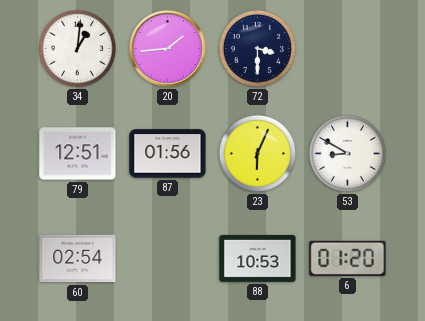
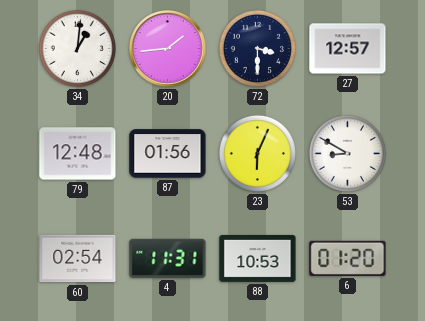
27: none -> 12:57 (348, 49)
79: 12:51 -> 12:48 (78, 154)
4: none -> 11:31 (168, 258)
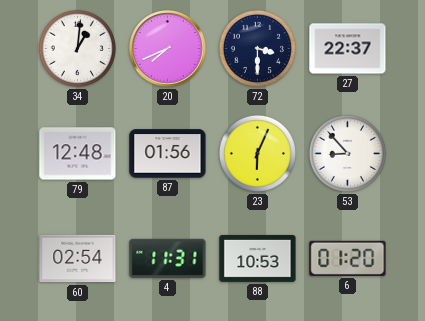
20: 1:44 -> 7:41 (168, 49)
27: 12:57 -> 22:37 (348, 49)
53: 8:50 -> 8:53 (347, 153)
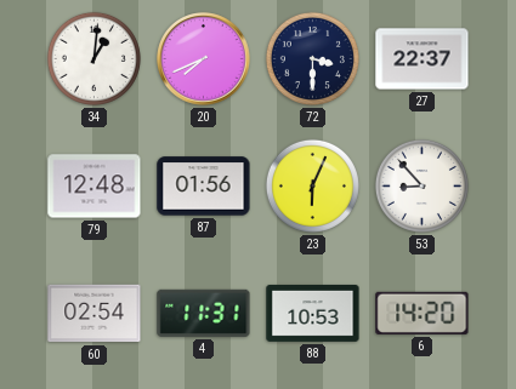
6: 01:20 -> 14:20 (423, 313)
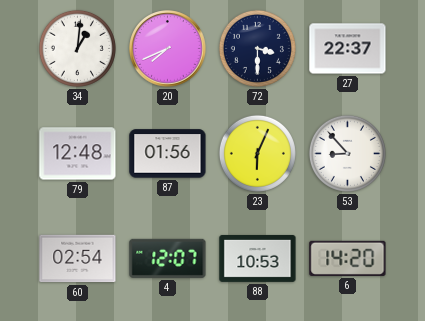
4: 11:31 -> 12:07 (168, 258)
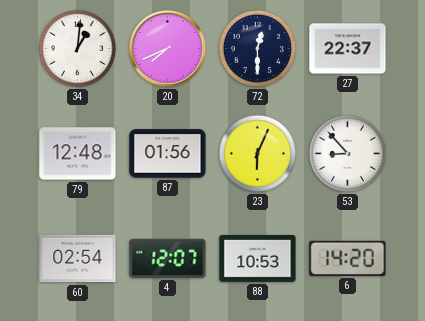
72: 3:30 -> 12:30 (257, 48)
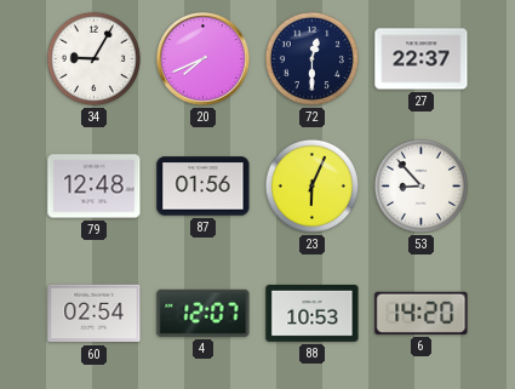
34: 1:01 -> 9:05 (93, 58)
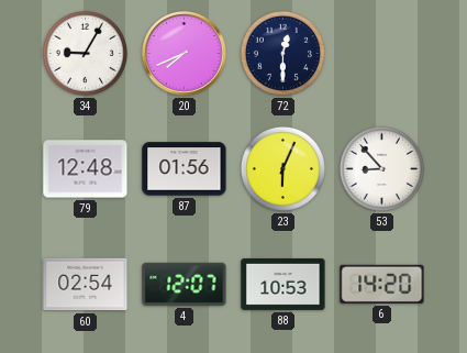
27: 22:37 -> none (422, 59)
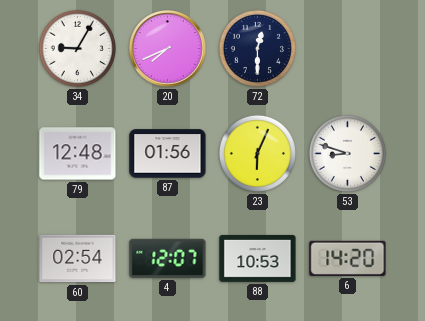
53: 8:53 -> 8:48 (347, 153)
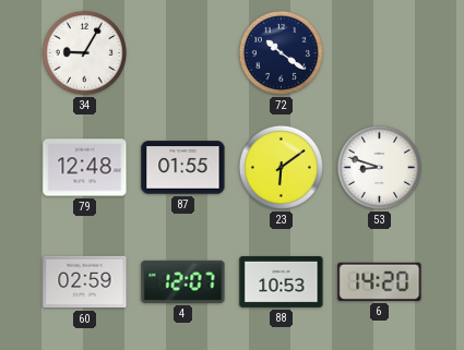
20: 7:41 -> none (168, 49)
72: 12:30 -> 10:21 (281, 52)
87: 01:56 -> 01:55 (183, 168)
23: 6:04 -> 6:09 (281, 167)
60: 02:54 -> 02:59 (85, 282)
